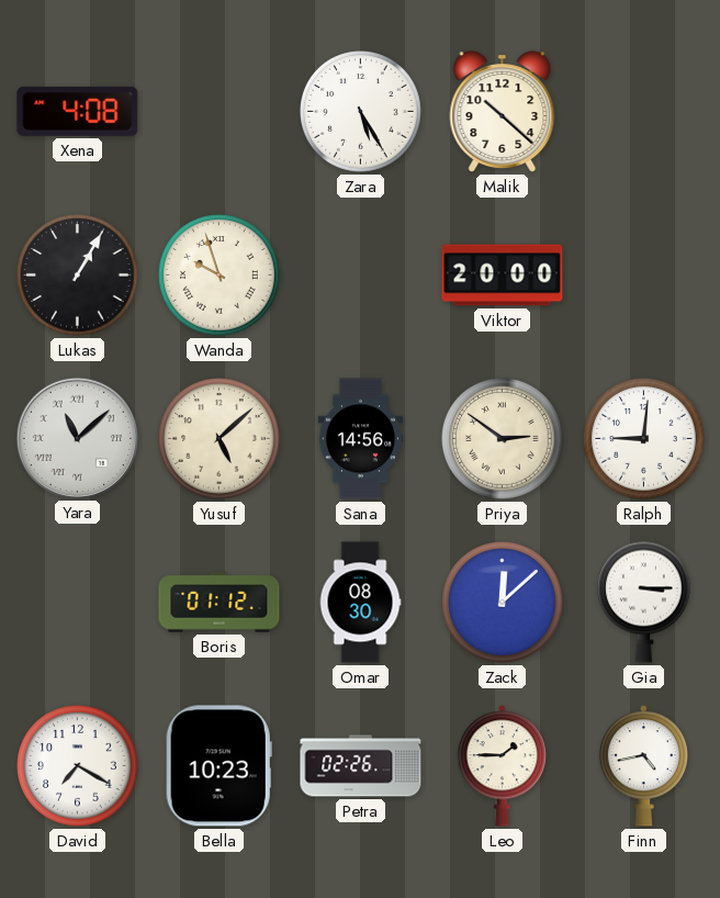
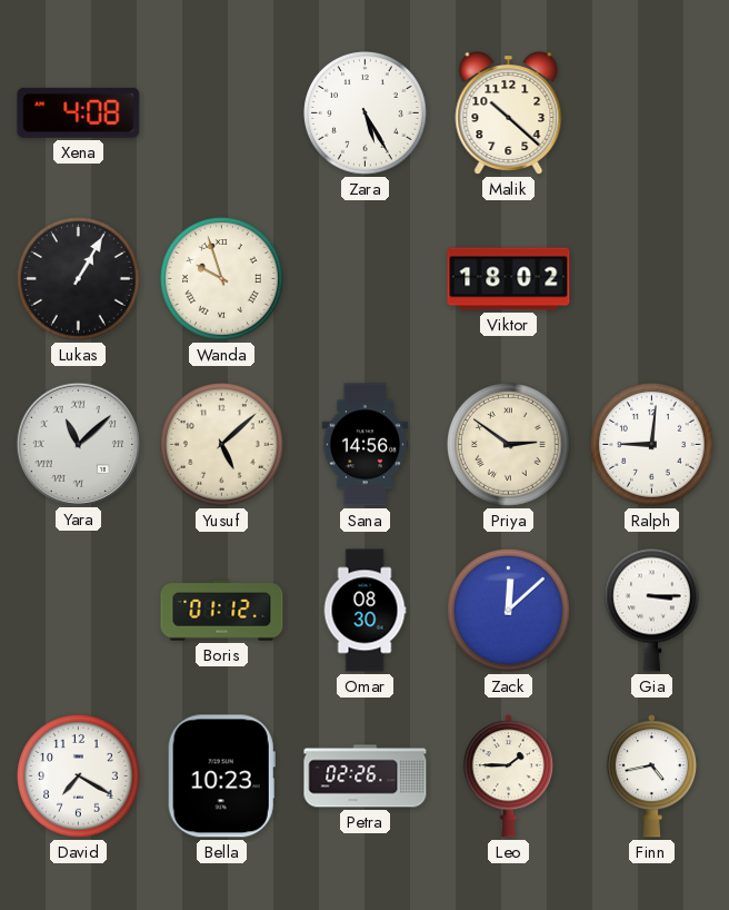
Viktor: 20:00 -> 18:02 (509, 279)
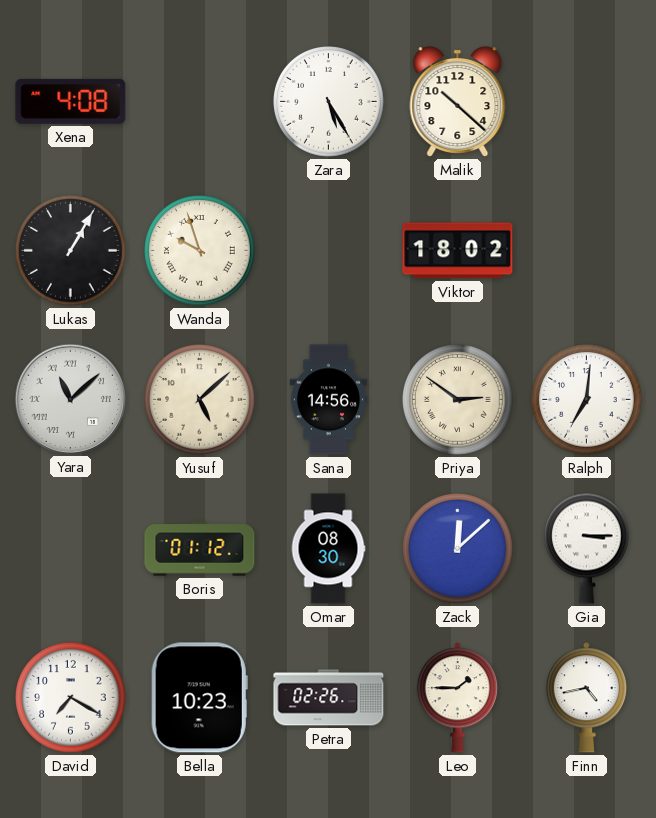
Ralph: 9:01 -> 7:01 (587, 400)
